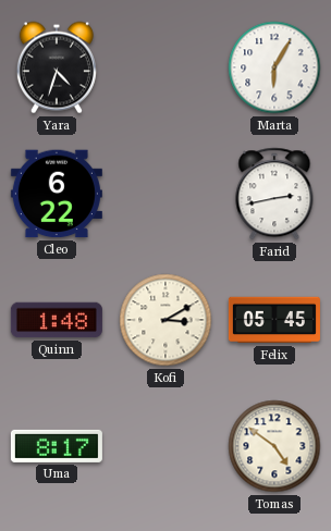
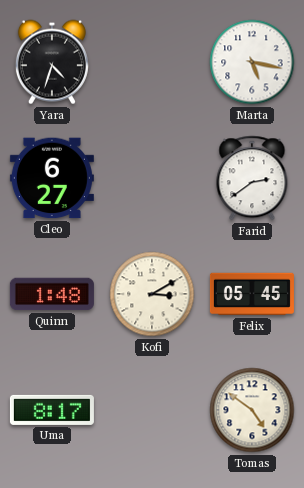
Marta: 6:05 -> 5:17 (252, 62)
Cleo: 6:22 -> 6:27 (52, 178)
Farid: 2:43 -> 2:39 (252, 178)
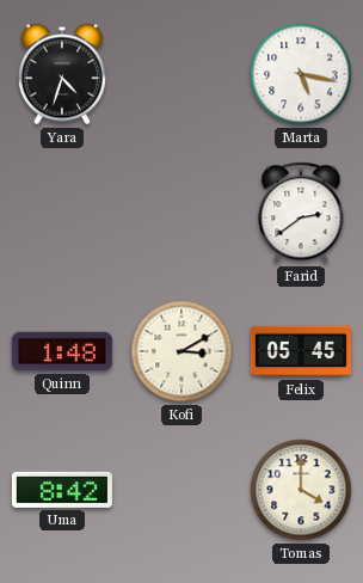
Cleo: 6:27 -> none (52, 178)
Uma: 8:17 -> 8:42 (62, 490)
Tomas: 4:51 -> 4:00 (301, 490)
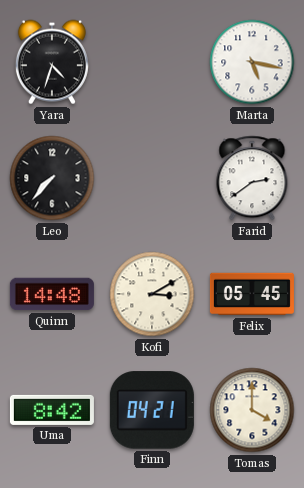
Leo: none -> 7:37 (52, 178)
Quinn: 1:48 -> 14:48 (52, 294)
Finn: none -> 04:21 (152, 410)
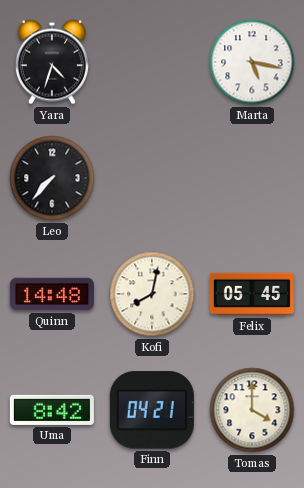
Farid: 2:39 -> none (252, 178)
Kofi: 3:10 -> 8:02 (152, 294)
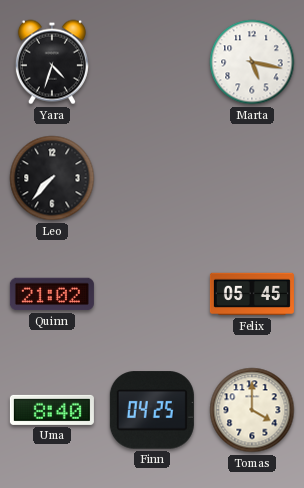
Quinn: 14:48 -> 21:02 (52, 294)
Kofi: 8:02 -> none (152, 294)
Uma: 8:42 -> 8:40 (52, 410)
Finn: 04:21 -> 04:25 (152, 410)
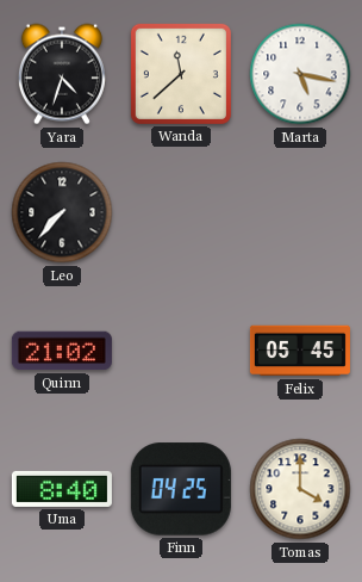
Wanda: none -> 11:38 (181, 74)
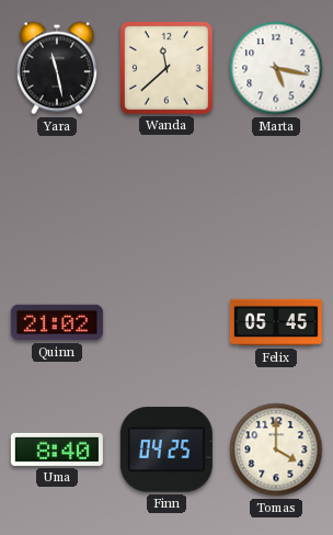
Yara: 4:33 -> 11:28 (57, 68)
Leo: 7:37 -> none (62, 212)
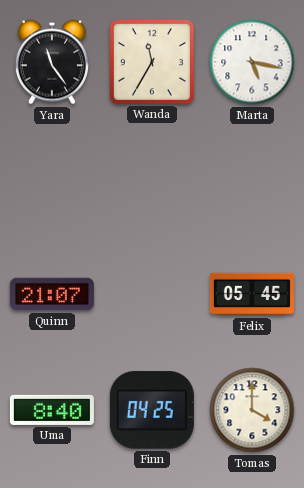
Yara: 11:28 -> 11:24 (52, 62)
Wanda: 11:38 -> 11:35 (152, 62)
Quinn: 21:02 -> 21:07 (52, 294)
